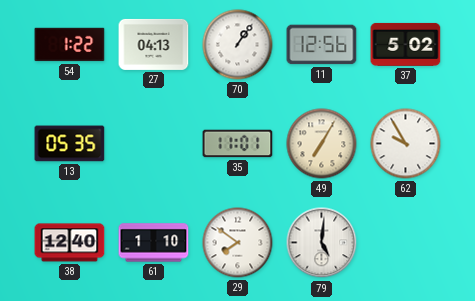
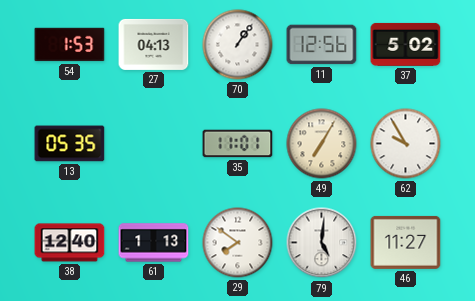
54: 1:22 -> 1:53 (70, 45)
61: 1:10 -> 1:13 (154, 243)
46: none -> 11:27 (406, 242)
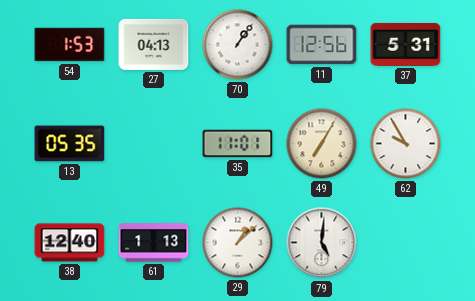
37: 5:02 -> 5:31 (406, 44)
29: 7:51 -> 1:08 (238, 243)
46: 11:27 -> none (406, 242)
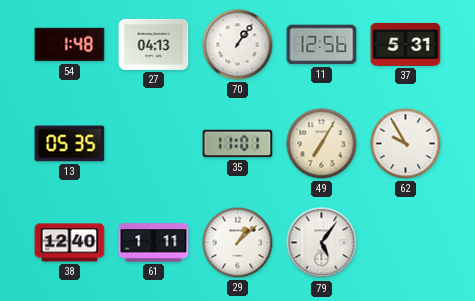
54: 1:53 -> 1:48 (70, 45)
61: 1:13 -> 1:11 (154, 243)
79: 5:01 -> 5:06 (322, 243)
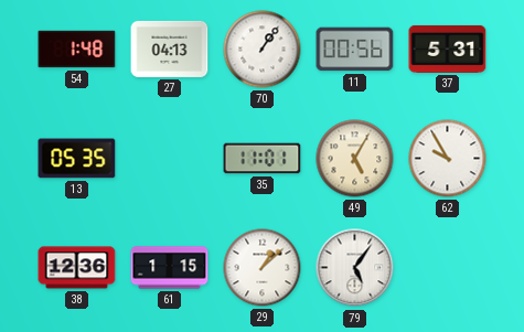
11: 12:56 -> 00:56 (355, 50)
49: 7:05 -> 5:05 (355, 159)
38: 12:40 -> 12:36 (77, 268)
61: 1:11 -> 1:15 (170, 268)
